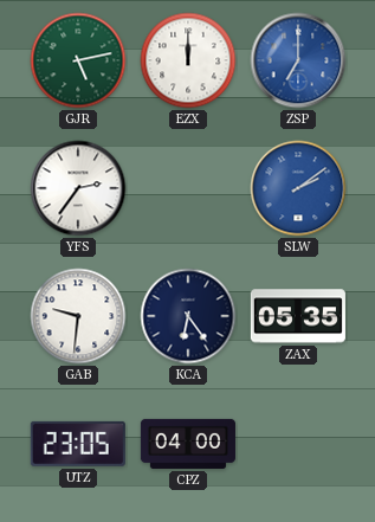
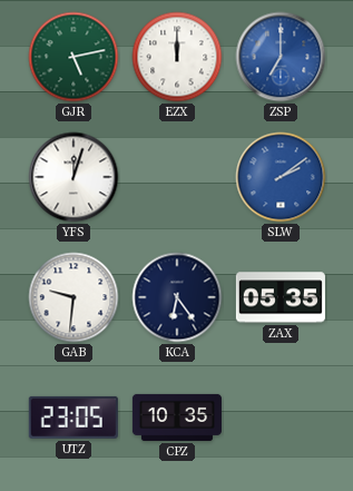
YFS: 2:36 -> 12:03 (73, 177)
CPZ: 04:00 -> 10:35 (177, 418)
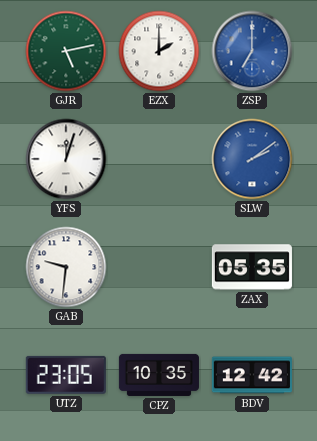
EZX: 12:00 -> 2:00 (159, 51)
KCA: 6:24 -> none (177, 297)
BDV: none -> 12:42 (252, 375)
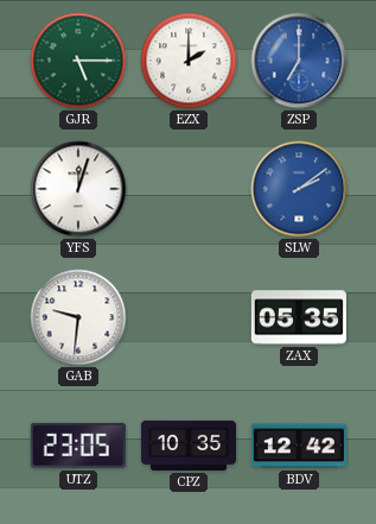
GJR: 5:13 -> 5:15 (78, 61)
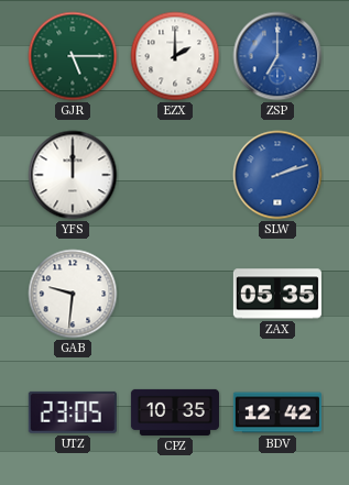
YFS: 12:03 -> 12:00 (73, 175)
SLW: 2:09 -> 2:12 (277, 175)
